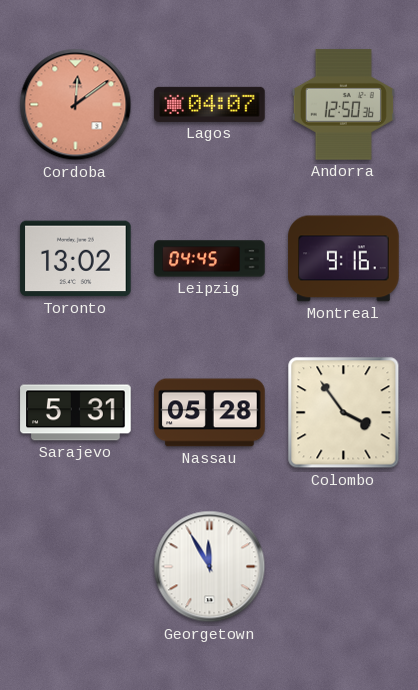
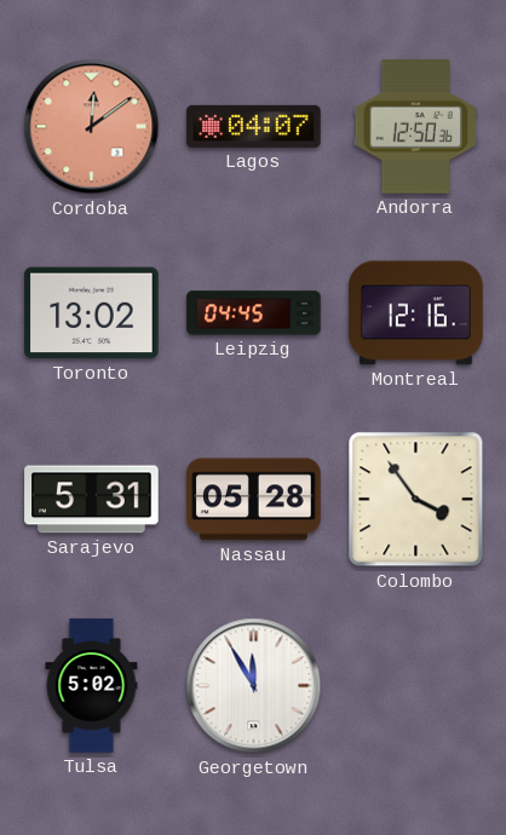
Montreal: 9:16 -> 12:16 (416, 313)
Tulsa: none -> 5:02 (92, 686)
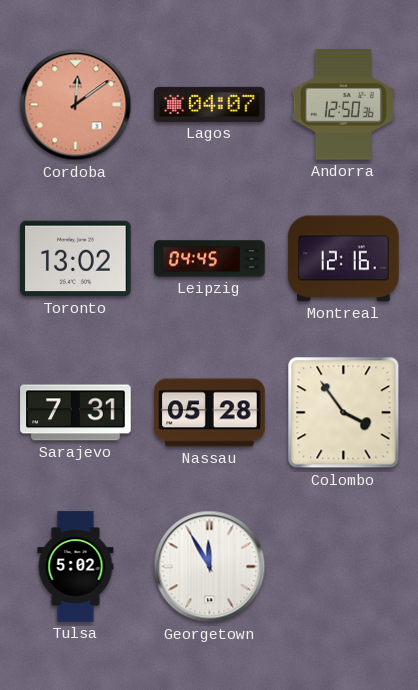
Sarajevo: 5:31 -> 7:31 (76, 413)
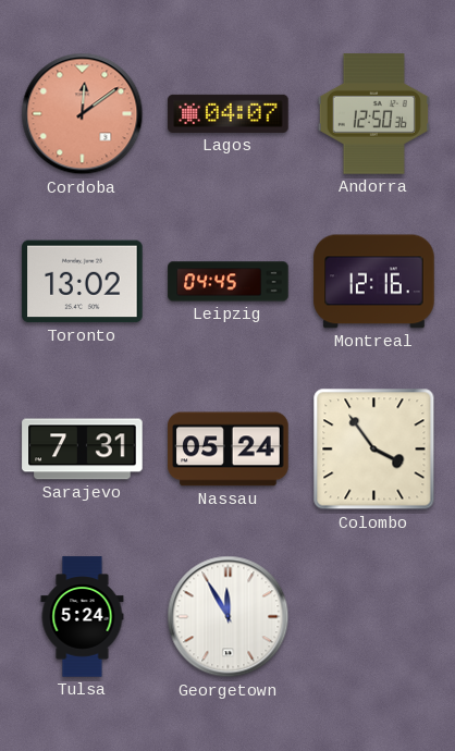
Nassau: 05:28 -> 05:24 (229, 450)
Tulsa: 5:02 -> 5:24 (83, 617)
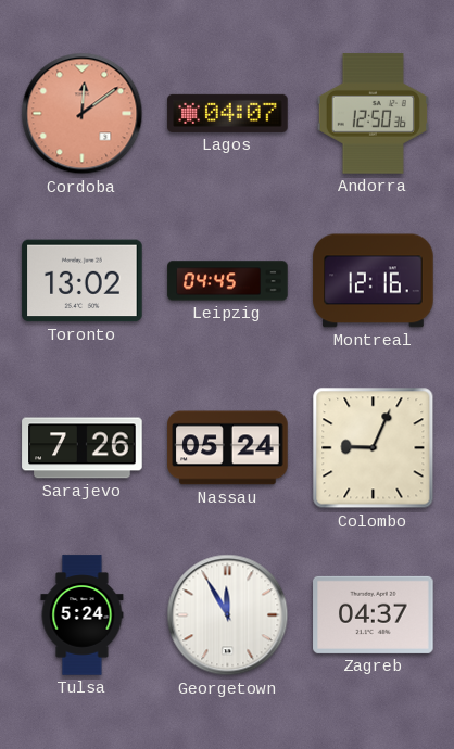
Sarajevo: 7:31 -> 7:26 (83, 448)
Colombo: 3:54 -> 9:04 (374, 448)
Zagreb: none -> 04:37 (374, 614)
